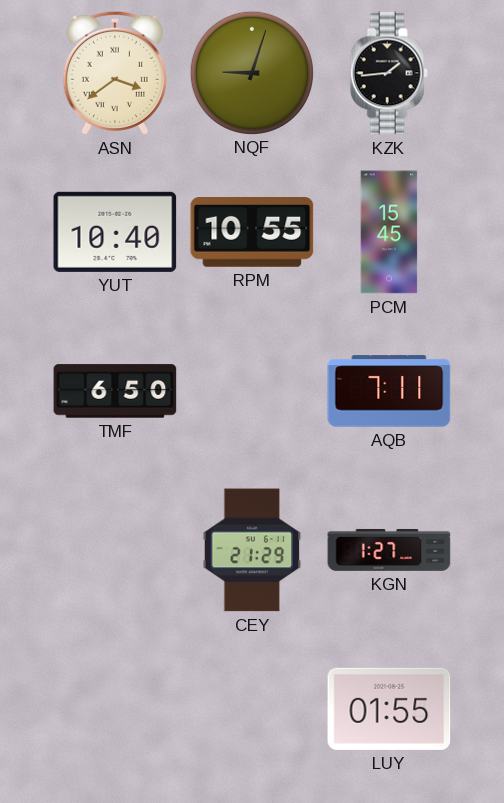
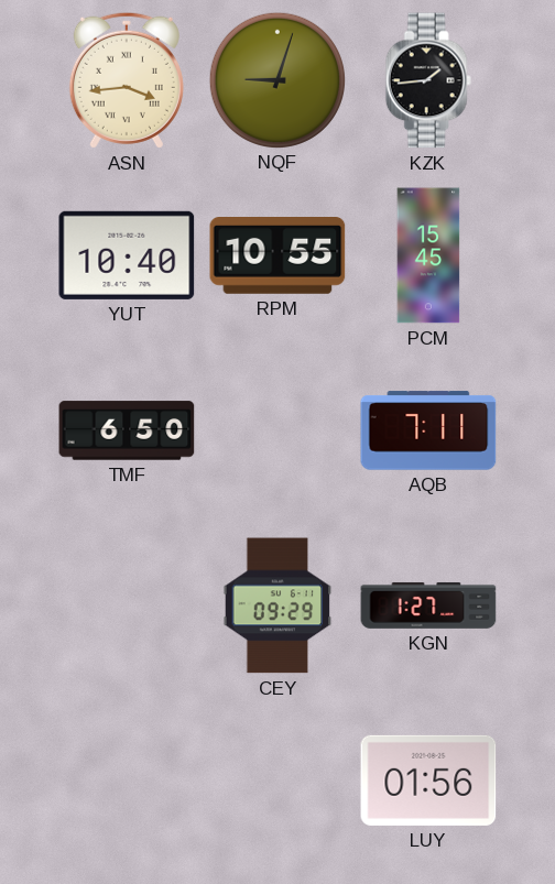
ASN: 3:39 -> 3:44 (127, 80)
CEY: 21:29 -> 09:29 (277, 605)
LUY: 01:55 -> 01:56 (428, 781)
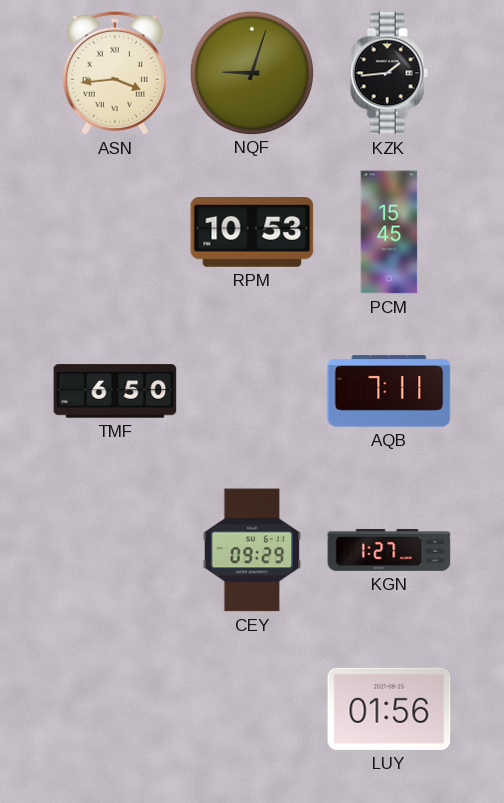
YUT: 10:40 -> none (127, 255)
RPM: 10:55 -> 10:53 (252, 233)
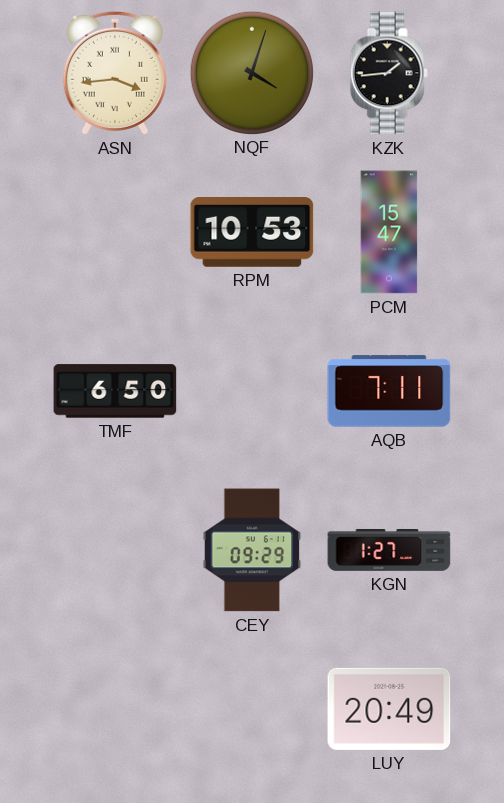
NQF: 9:03 -> 4:03 (251, 72)
PCM: 15:45 -> 15:47 (389, 232)
LUY: 01:56 -> 20:49 (389, 709)
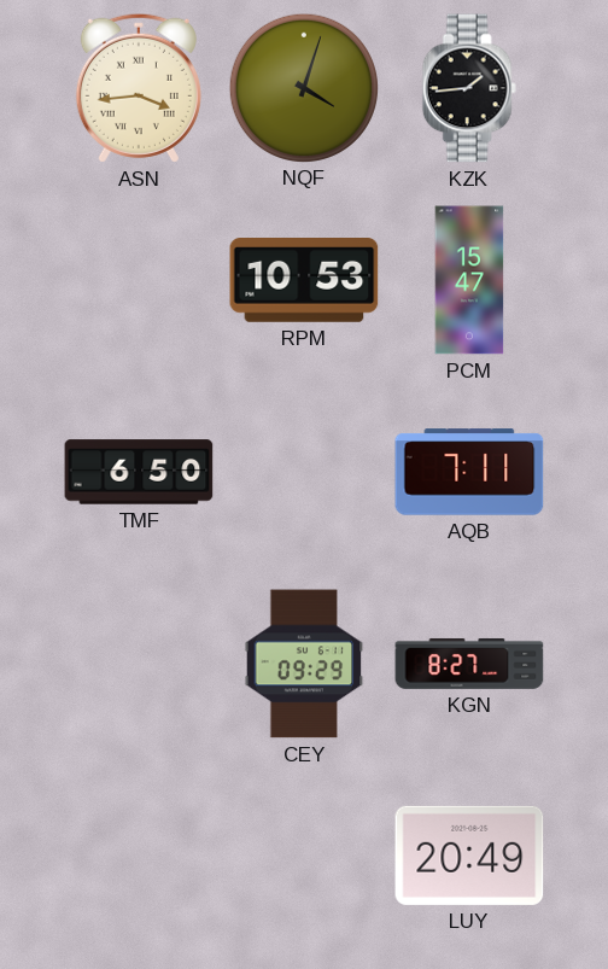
KGN: 1:27 -> 8:27 (469, 664)
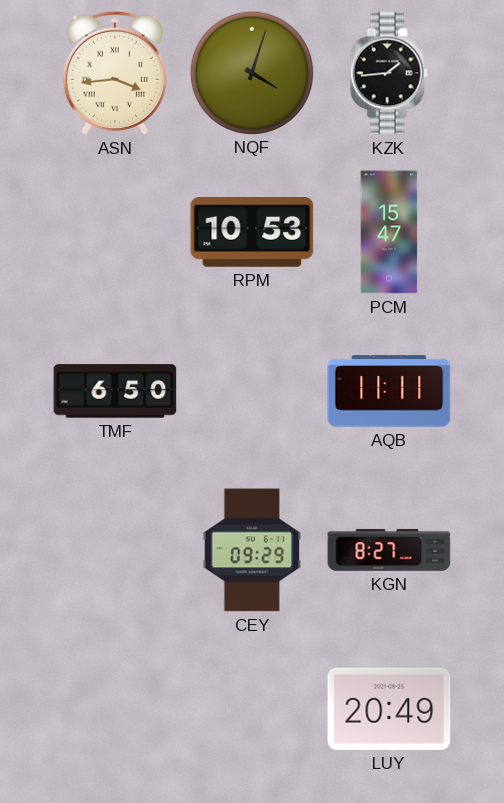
AQB: 7:11 -> 11:11 (389, 391)
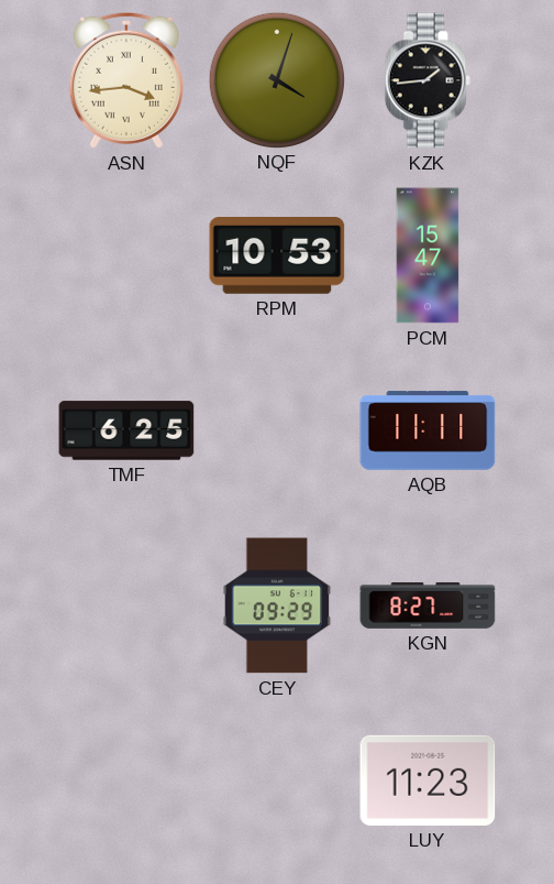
TMF: 6:50 -> 6:25 (126, 430)
LUY: 20:49 -> 11:23 (428, 781)
